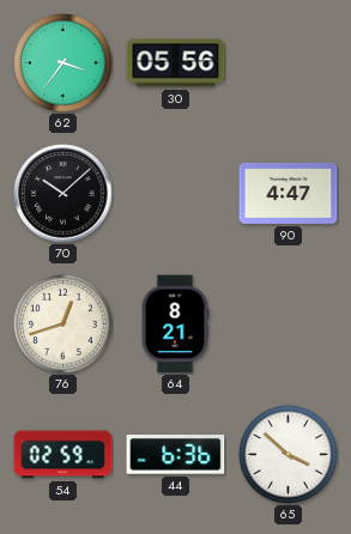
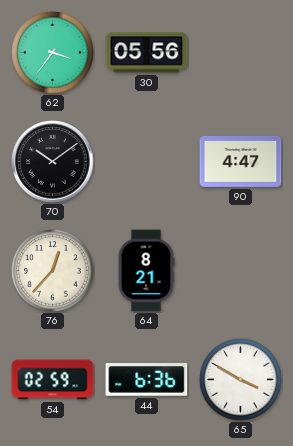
70: 10:08 -> 10:09 (53, 162)
76: 12:42 -> 12:37 (53, 271)
65: 3:52 -> 3:50 (241, 380)
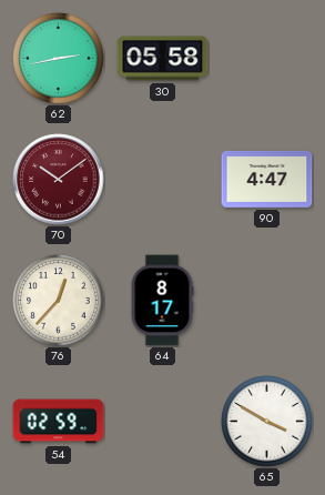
62: 3:36 -> 2:43 (59, 59)
30: 05:56 -> 05:58 (163, 59)
70 dial: black -> burgundy (59, 180)
64: 8:21 -> 8:17 (162, 301)
44: 6:36 -> none (147, 380)
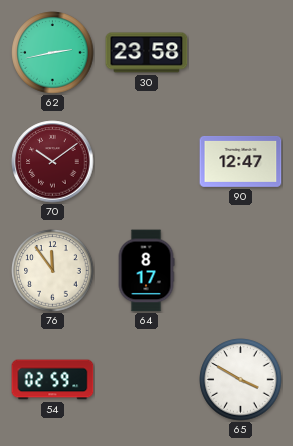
30: 05:58 -> 23:58 (147, 53)
90: 4:47 -> 12:47 (241, 161)
76: 12:37 -> 11:54 (53, 271)
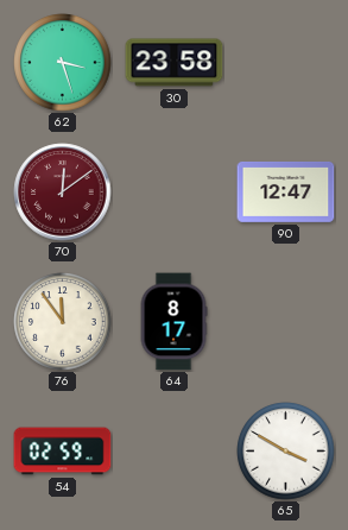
62: 2:43 -> 3:27 (63, 63)
70: 10:09 -> 12:09 (63, 193)
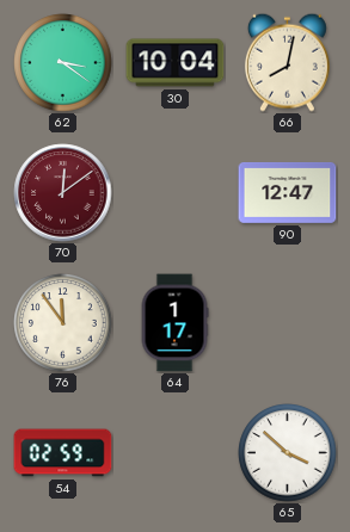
62: 3:27 -> 3:21 (63, 63)
30: 23:58 -> 10:04 (176, 63)
66: none -> 8:02 (287, 62)
64: 8:17 -> 1:17 (174, 323)
65: 3:50 -> 3:52 (288, 453)
